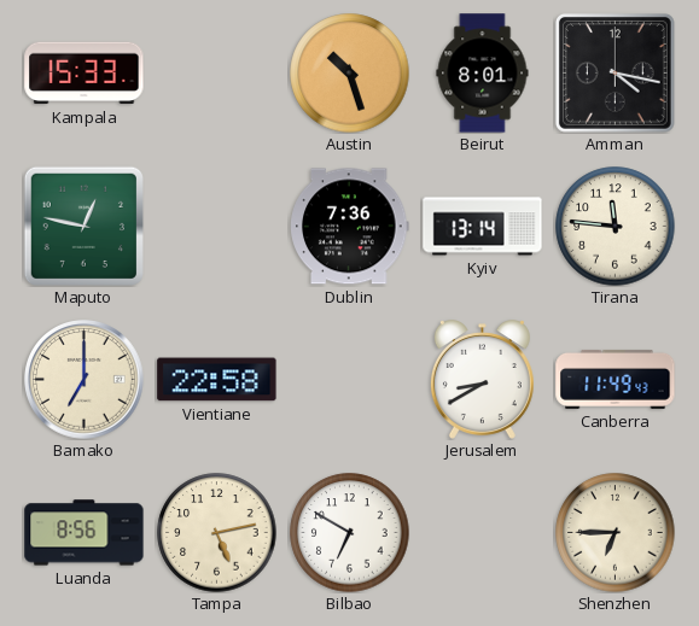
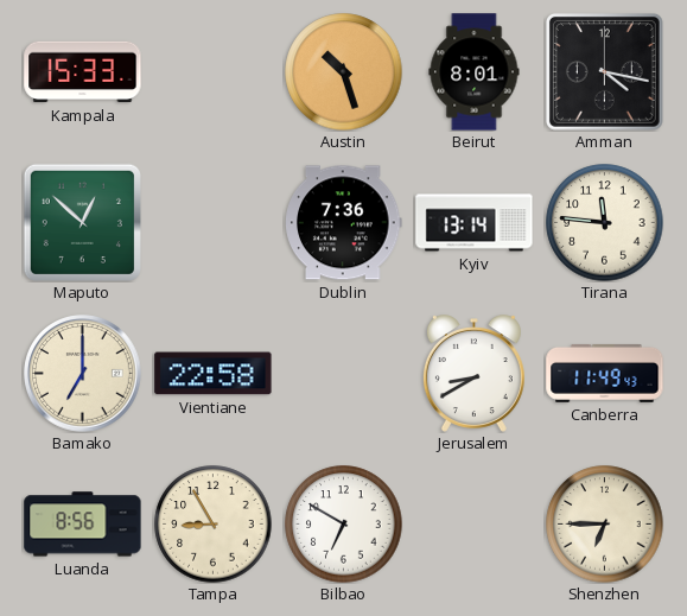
Maputo: 12:47 -> 12:52 (82, 222)
Tampa: 5:13 -> 8:55 (214, 525)
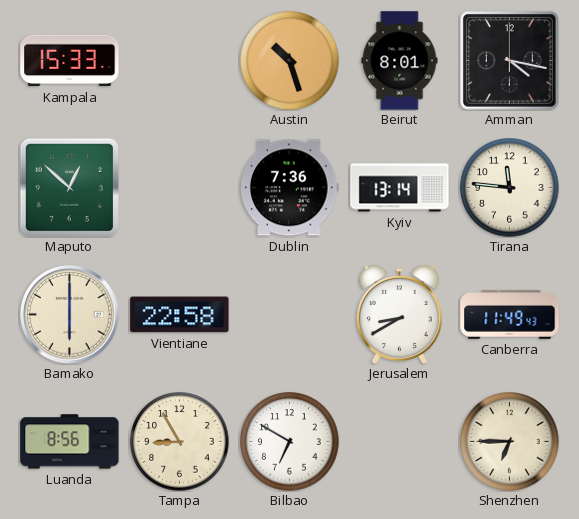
Bamako: 7:00 -> 6:00 (70, 315)
